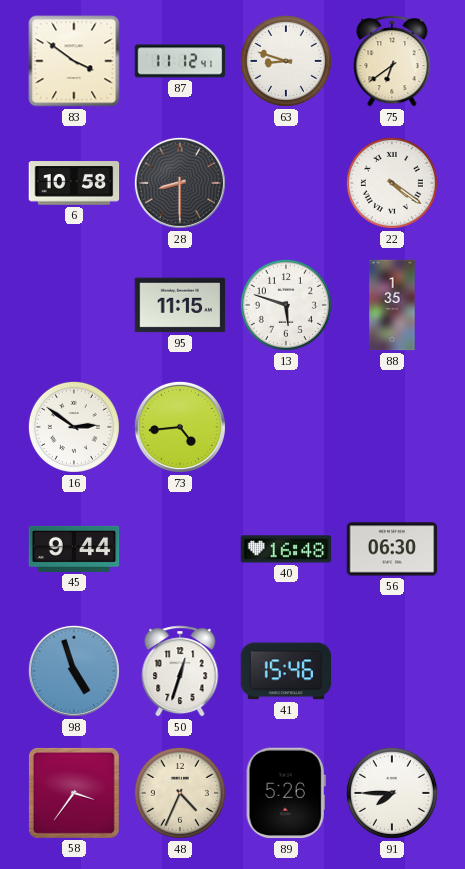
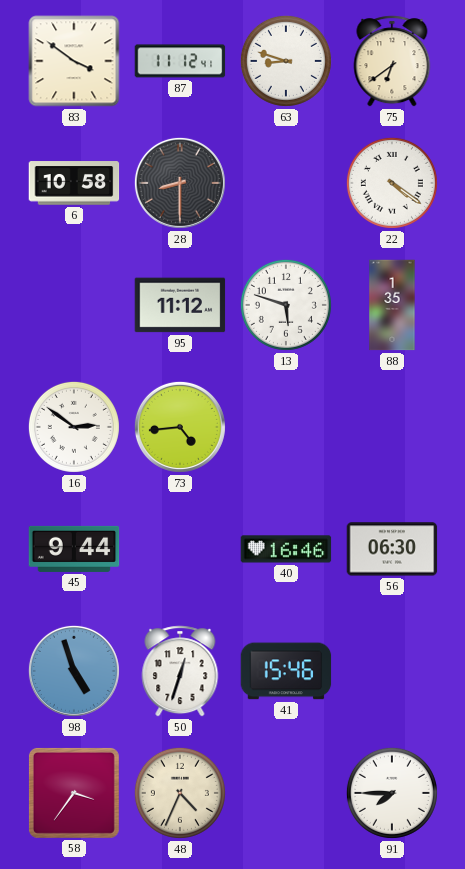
95: 11:15 -> 11:12 (180, 305)
40: 16:48 -> 16:46 (286, 549)
89: 5:26 -> none (286, 793)
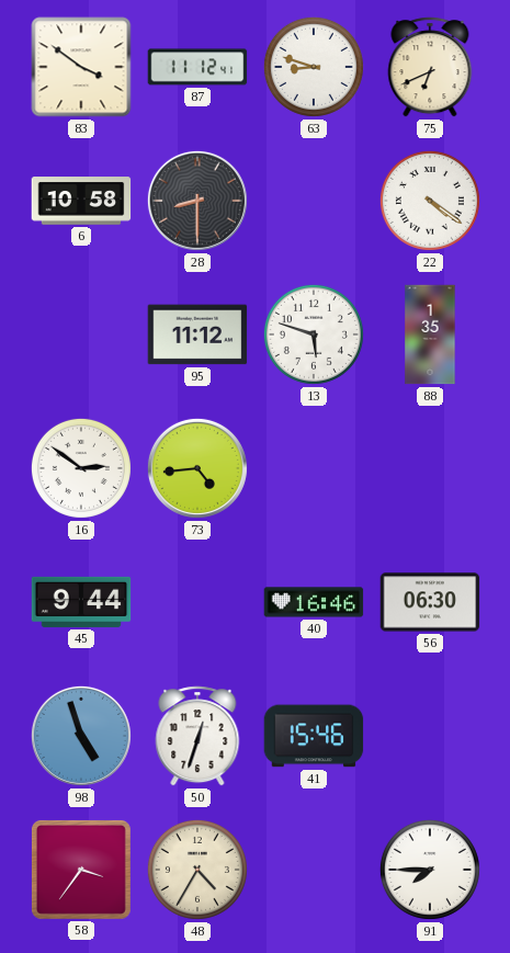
75: 6:39 -> 6:41 (430, 67)
48: 4:34 -> 4:35 (197, 870)
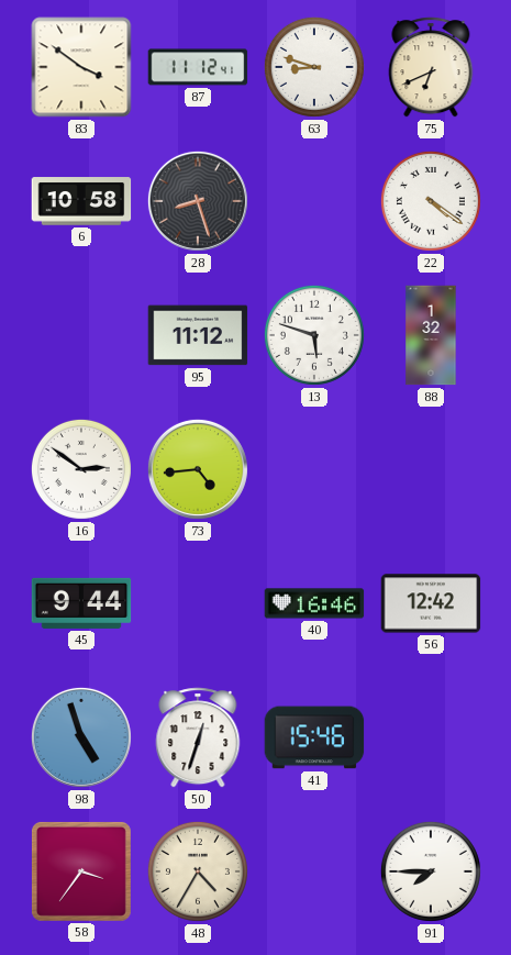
28: 8:30 -> 8:27 (198, 201)
88: 1:35 -> 1:32 (431, 335)
56: 06:30 -> 12:42 (431, 603)
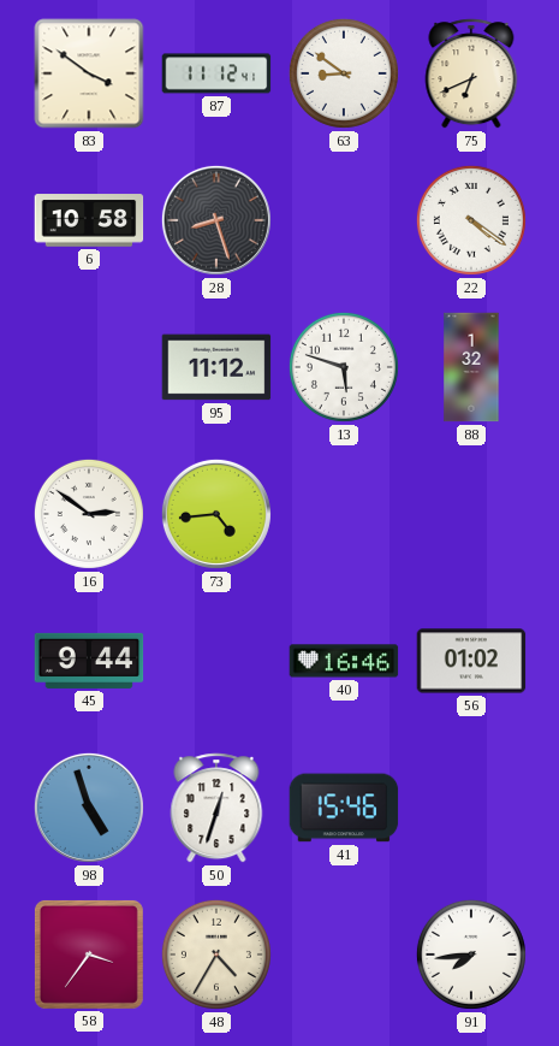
63: 8:48 -> 8:51 (344, 73)
56: 12:42 -> 01:02 (471, 661)
91: 7:45 -> 7:44 (471, 955)
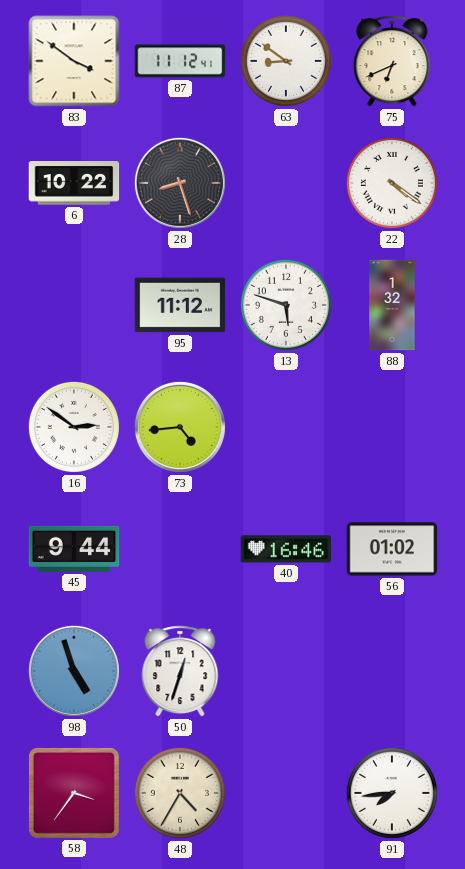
6: 10:58 -> 10:22 (74, 183)
41: 15:46 -> none (344, 808)
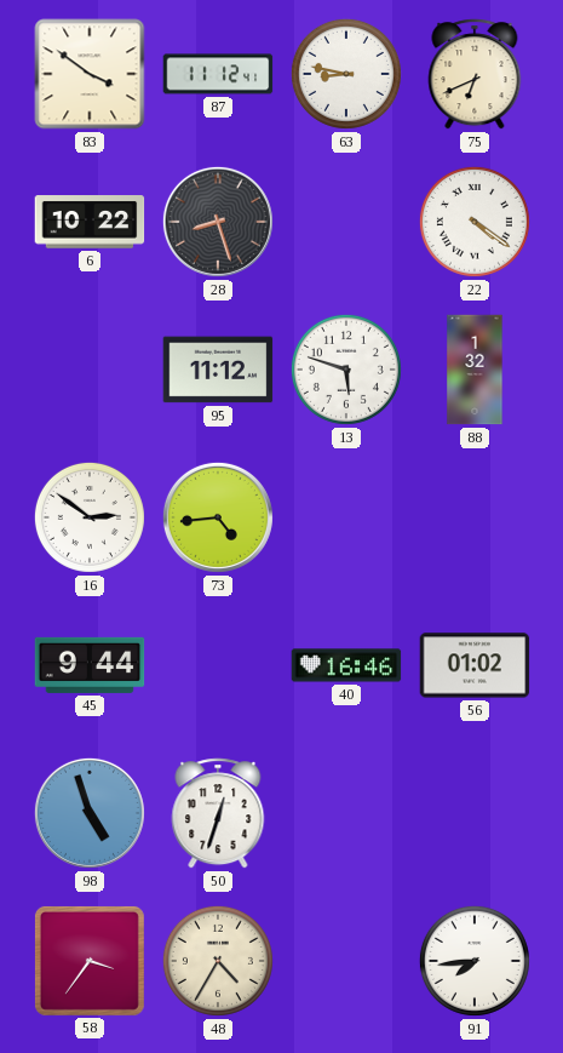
63: 8:51 -> 8:47 (346, 74)
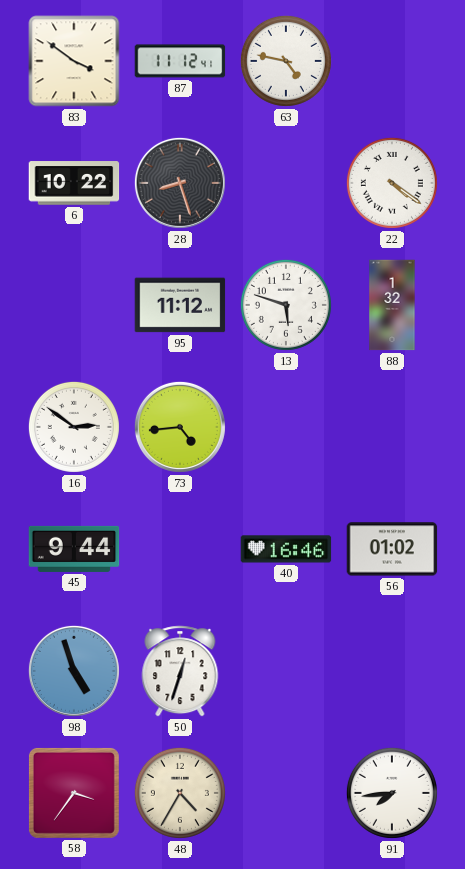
63: 8:47 -> 4:47 (286, 61)
75: 6:41 -> none (475, 74)
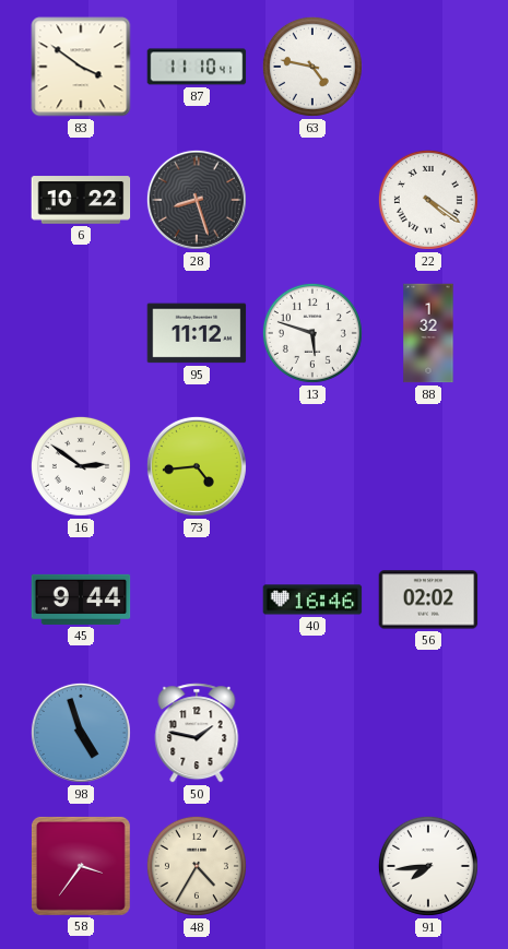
87: 11:12 -> 11:10 (197, 67)
56: 01:02 -> 02:02 (428, 600)
50: 12:33 -> 1:47 (197, 733)
